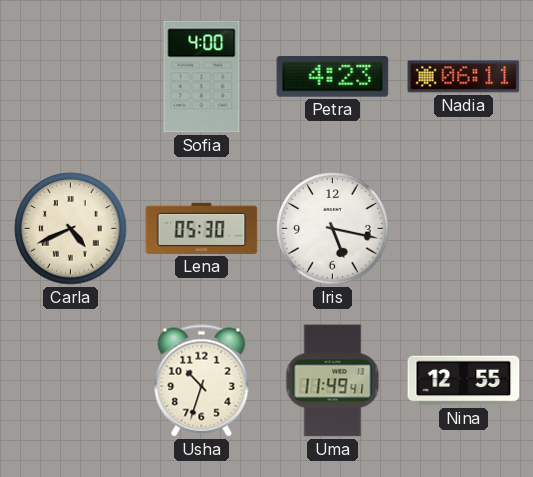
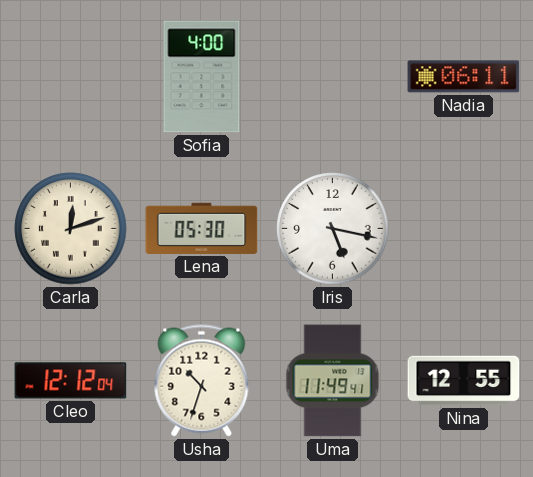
Petra: 4:23 -> none (333, 77)
Carla: 4:41 -> 12:12 (71, 229)
Cleo: none -> 12:12 (71, 381)
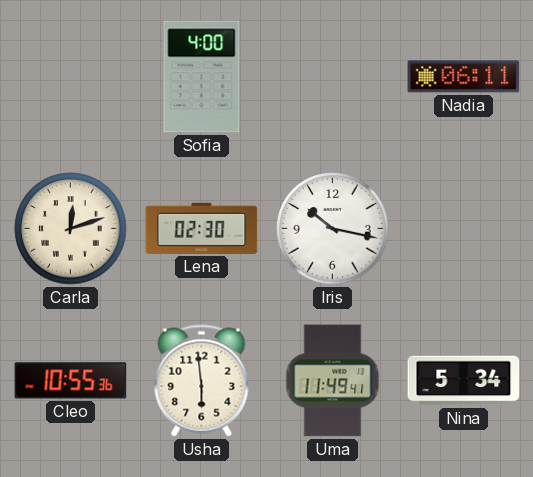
Lena: 05:30 -> 02:30 (202, 228)
Iris: 5:17 -> 10:17 (333, 229)
Cleo: 12:12 -> 10:55 (71, 381)
Usha: 10:33 -> 5:59 (202, 381)
Nina: 12:55 -> 5:34 (464, 381)
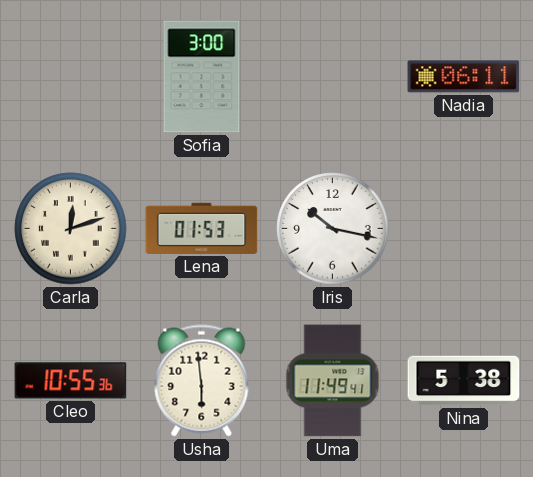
Sofia: 4:00 -> 3:00 (202, 77)
Lena: 02:30 -> 01:53 (202, 228)
Nina: 5:34 -> 5:38 (464, 381)
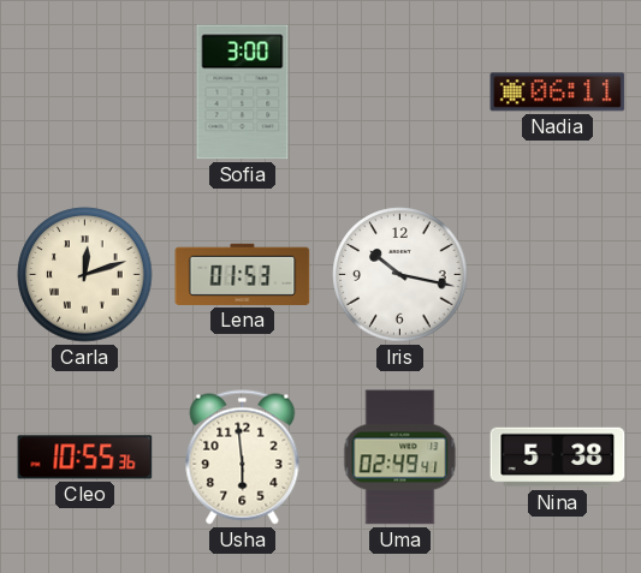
Uma: 11:49 -> 02:49 (400, 458)
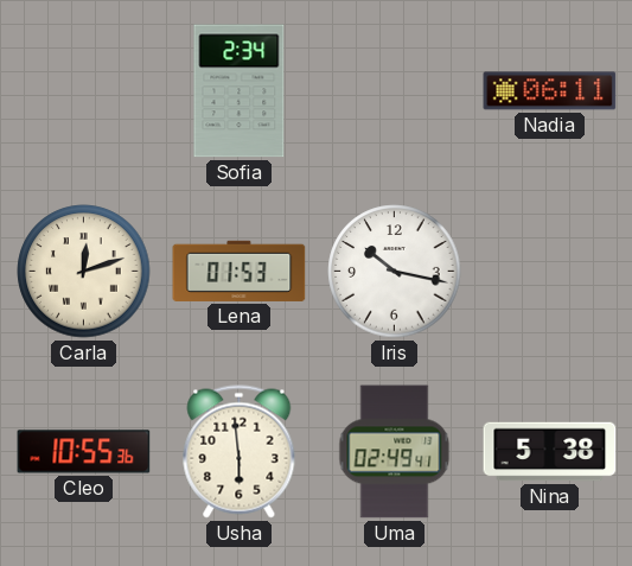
Sofia: 3:00 -> 2:34 (240, 91)
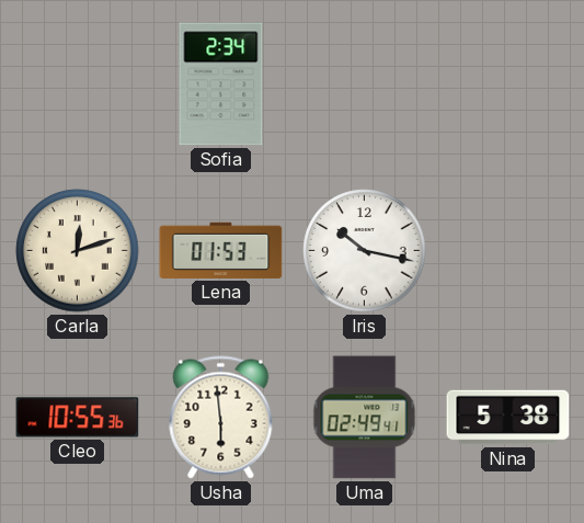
Nadia: 06:11 -> none (550, 91)
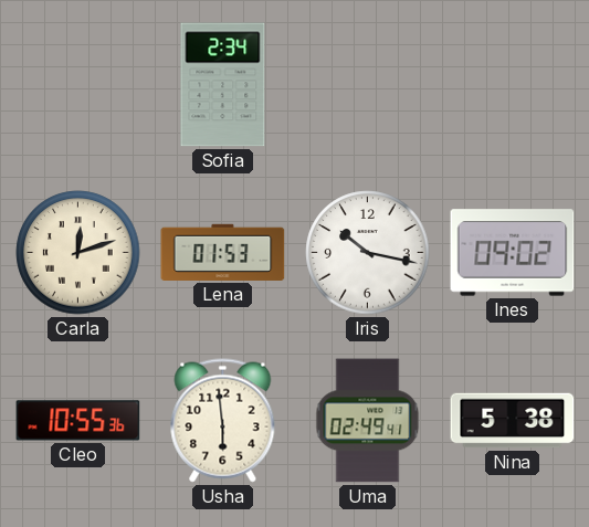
Ines: none -> 09:02 (513, 253)
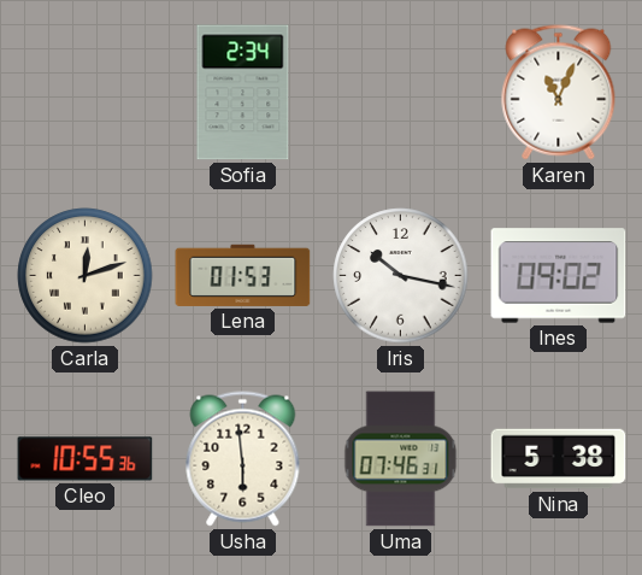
Karen: none -> 11:04 (559, 93)
Uma: 02:49 -> 07:46 (401, 459)
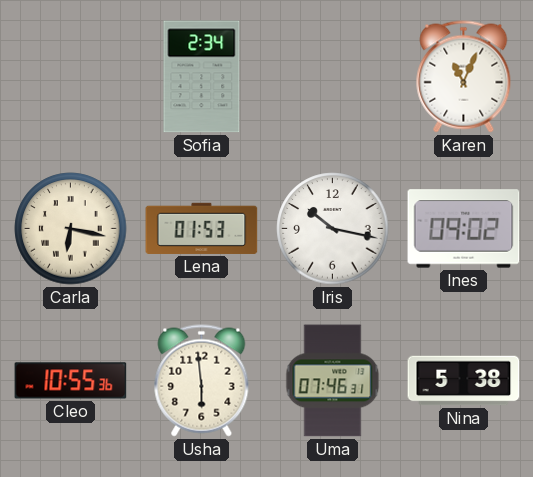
Carla: 12:12 -> 6:17 (71, 229)
